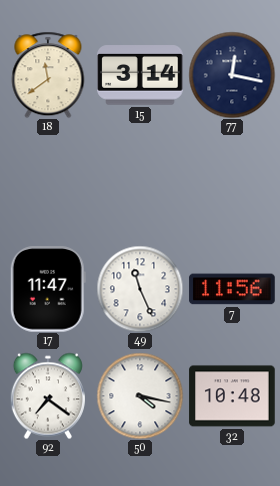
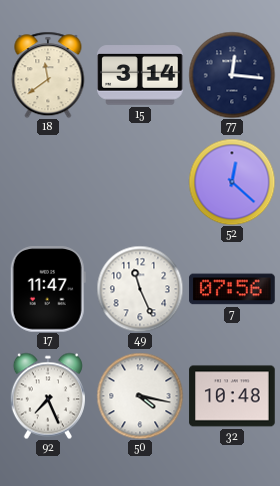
77: 12:17 -> 12:16 (232, 75)
52: none -> 12:22 (232, 182)
7: 11:56 -> 07:56 (232, 289)
92: 7:21 -> 7:26 (48, 396)
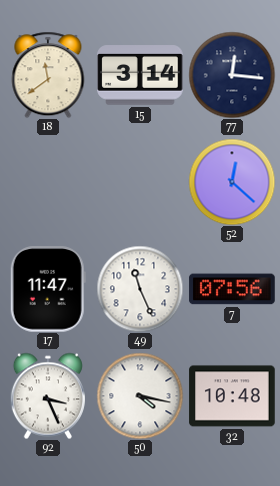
92: 7:26 -> 3:26 (48, 396)
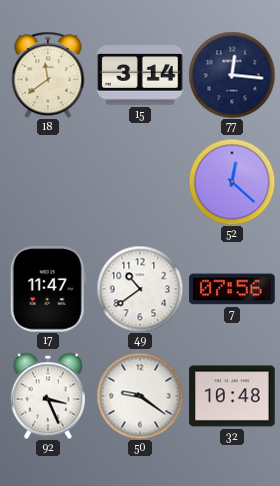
49: 11:26 -> 10:39 (140, 289)
50: 4:17 -> 9:21 (140, 396)
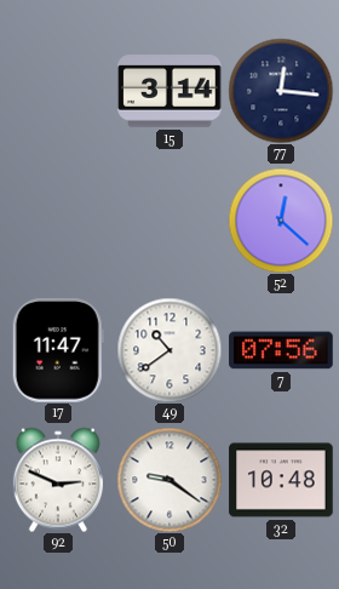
18: 11:39 -> none (48, 75)
92: 3:26 -> 2:49 (58, 480)
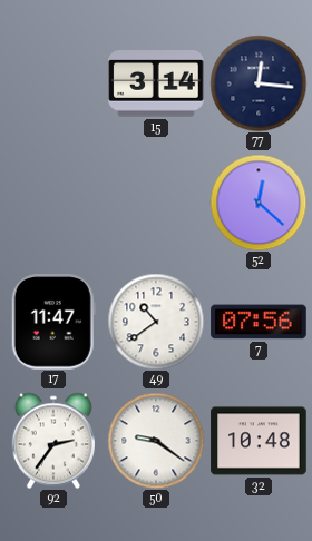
92: 2:49 -> 2:36 (53, 441)
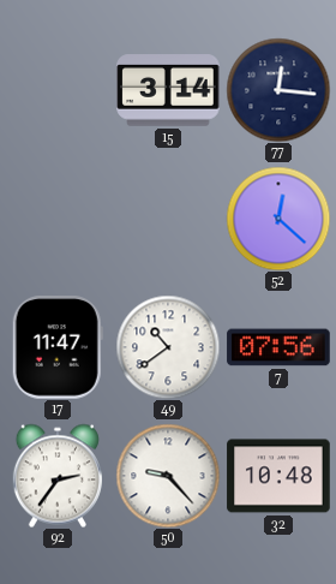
50: 9:21 -> 9:23 (168, 476)
